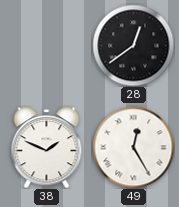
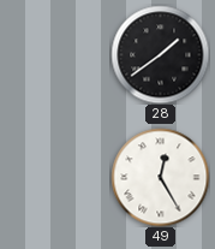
28: 12:39 -> 1:39 (160, 54)
38: 1:49 -> none (47, 147)
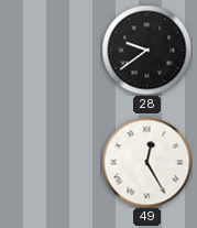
28: 1:39 -> 9:39 (146, 50)
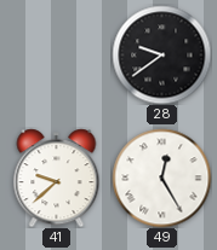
41: none -> 9:38 (57, 178)
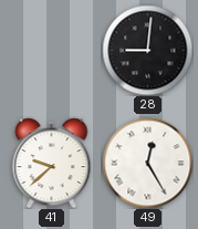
28: 9:39 -> 9:01 (147, 50)
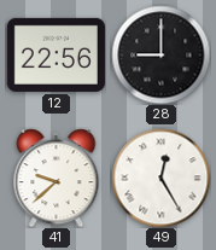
12: none -> 22:56 (56, 54)
28: 9:01 -> 9:00 (160, 54)
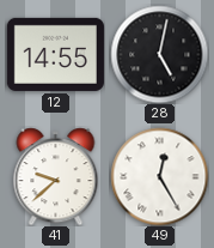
12: 22:56 -> 14:55 (55, 54)
28: 9:00 -> 5:02 (159, 54)
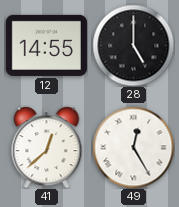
28: 5:02 -> 5:00 (133, 45)
41: 9:38 -> 12:38 (47, 147)
